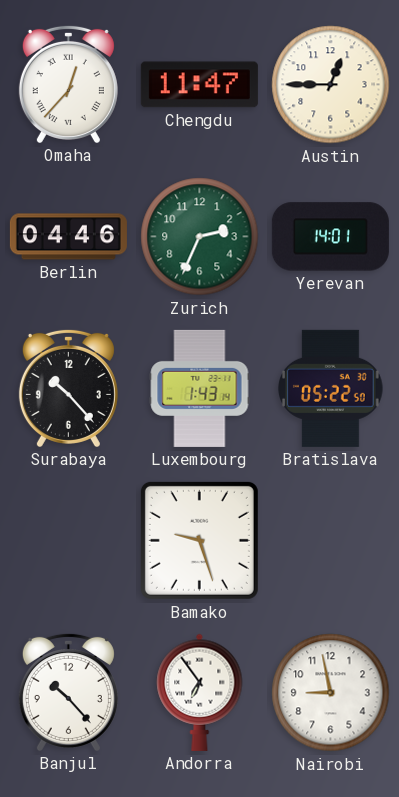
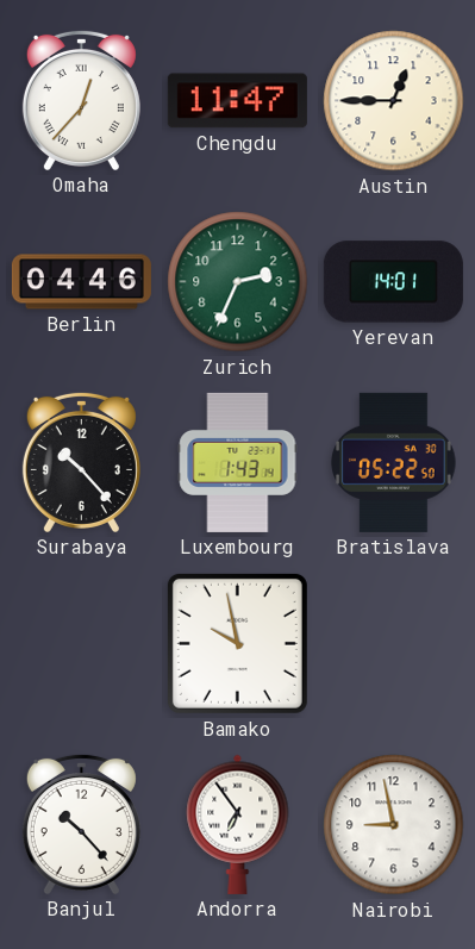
Bamako: 9:27 -> 9:58 (237, 643)
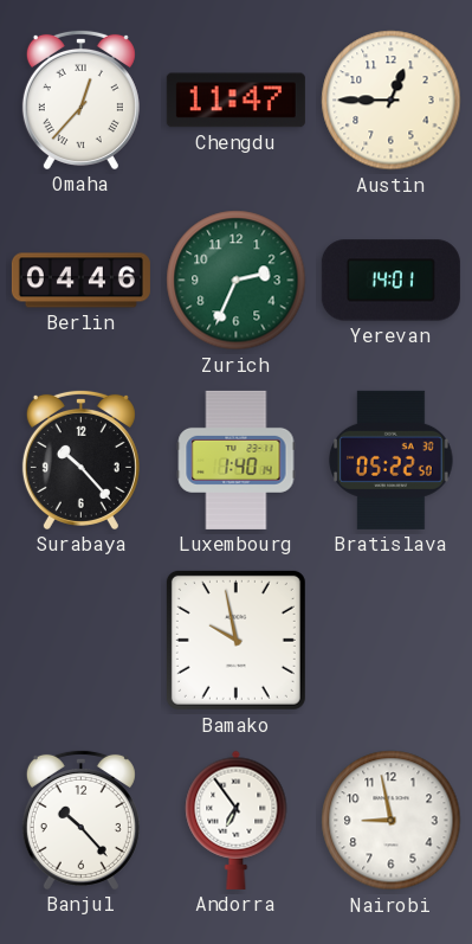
Luxembourg: 1:43 -> 1:40 (237, 460)
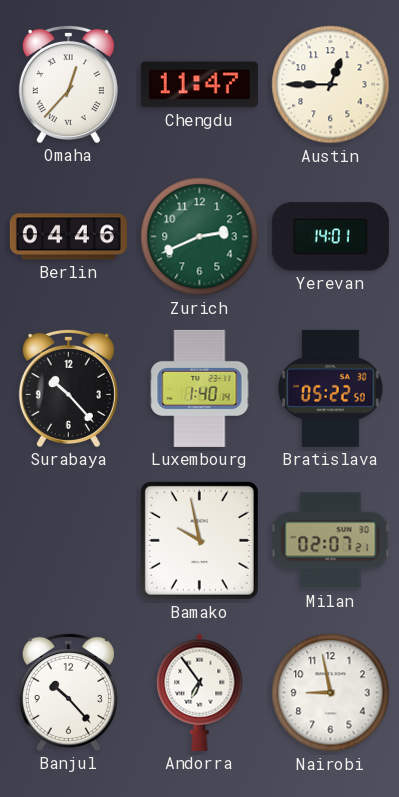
Zurich: 2:34 -> 2:41 (200, 237)
Milan: none -> 02:07 (331, 541)
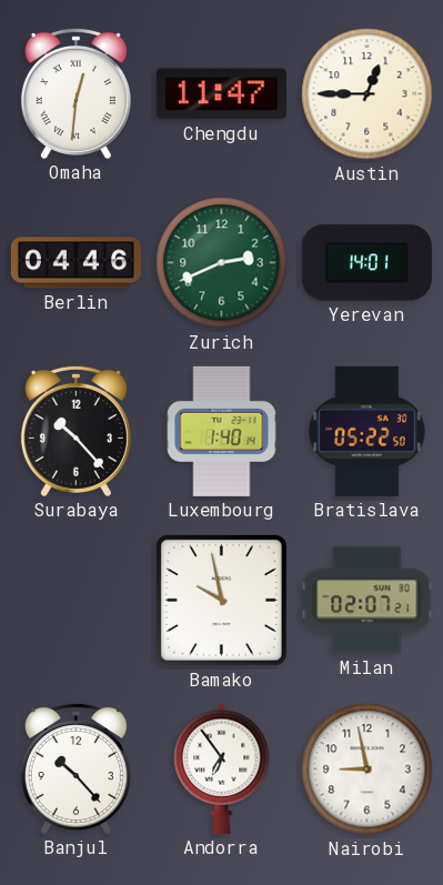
Omaha: 12:37 -> 12:31 (75, 93)
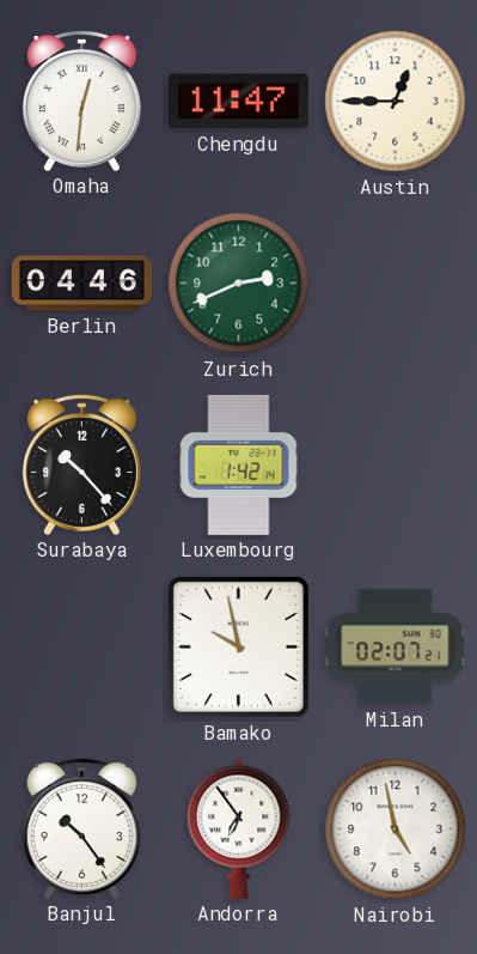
Yerevan: 14:01 -> none (366, 263)
Luxembourg: 1:40 -> 1:42 (239, 464)
Bratislava: 05:22 -> none (368, 431)
Banjul: 10:23 -> 10:24 (81, 828)
Nairobi: 8:58 -> 4:58 (396, 830)
